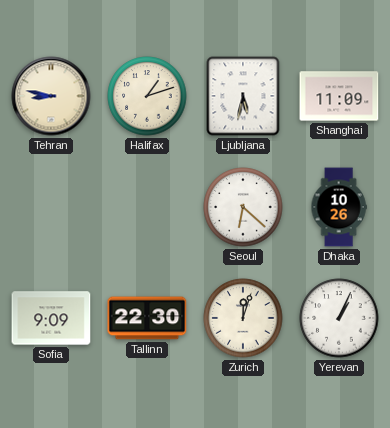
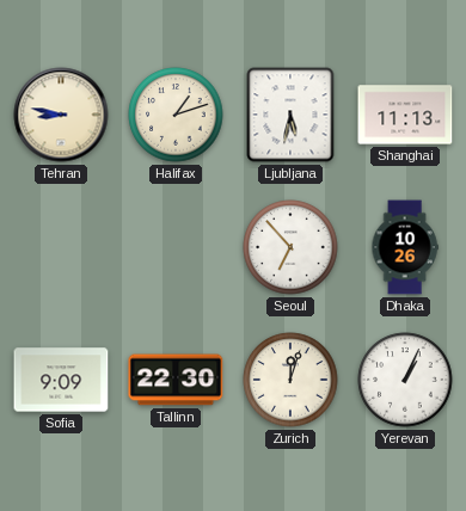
Shanghai: 11:09 -> 11:13 (405, 115)
Seoul: 6:22 -> 6:53 (290, 247)
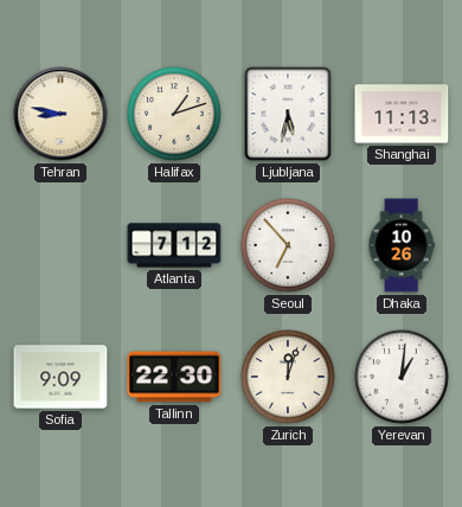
Atlanta: none -> 7:12 (174, 245)
Yerevan: 1:04 -> 1:01 (402, 377)
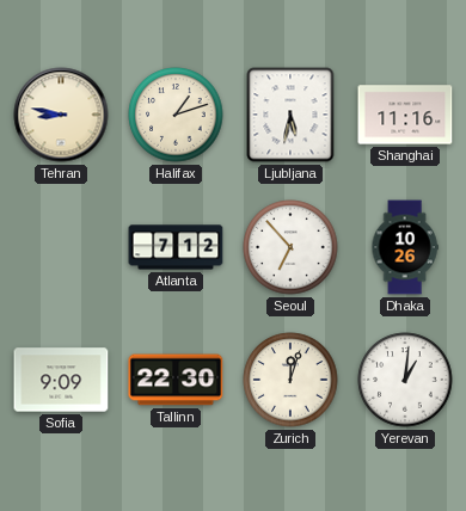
Shanghai: 11:13 -> 11:16 (405, 115)
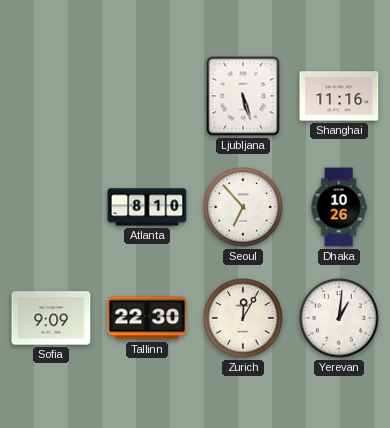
Tehran: 8:47 -> none (61, 115)
Halifax: 1:12 -> none (176, 115)
Ljubljana: 5:32 -> 5:27 (243, 96)
Atlanta: 7:12 -> 8:10 (147, 207)
Zurich: 12:03 -> 12:05 (243, 318)
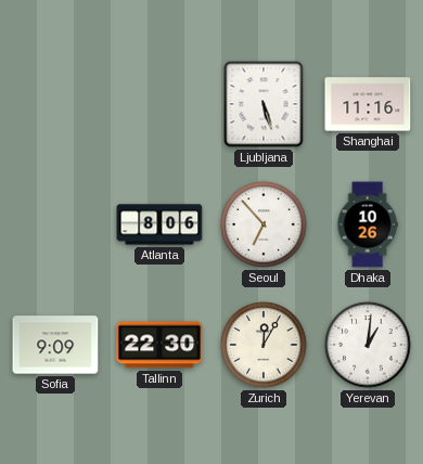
Atlanta: 8:10 -> 8:06 (159, 224)
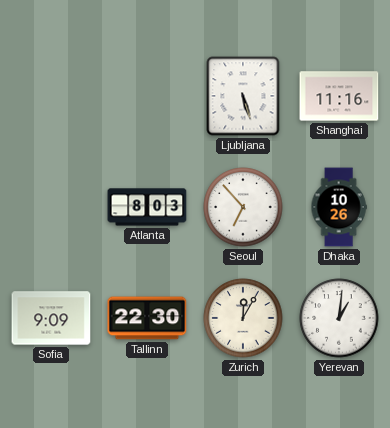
Atlanta: 8:06 -> 8:03 (147, 207)
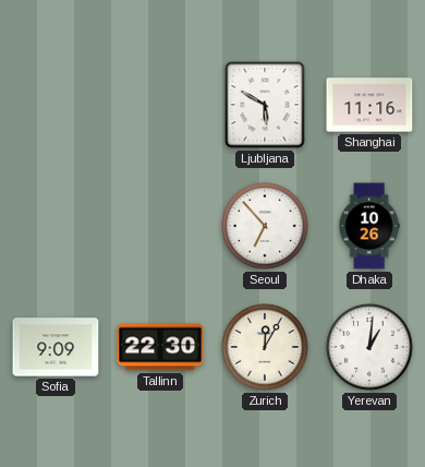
Ljubljana: 5:27 -> 5:50 (265, 105)
Atlanta: 8:03 -> none (147, 207)
